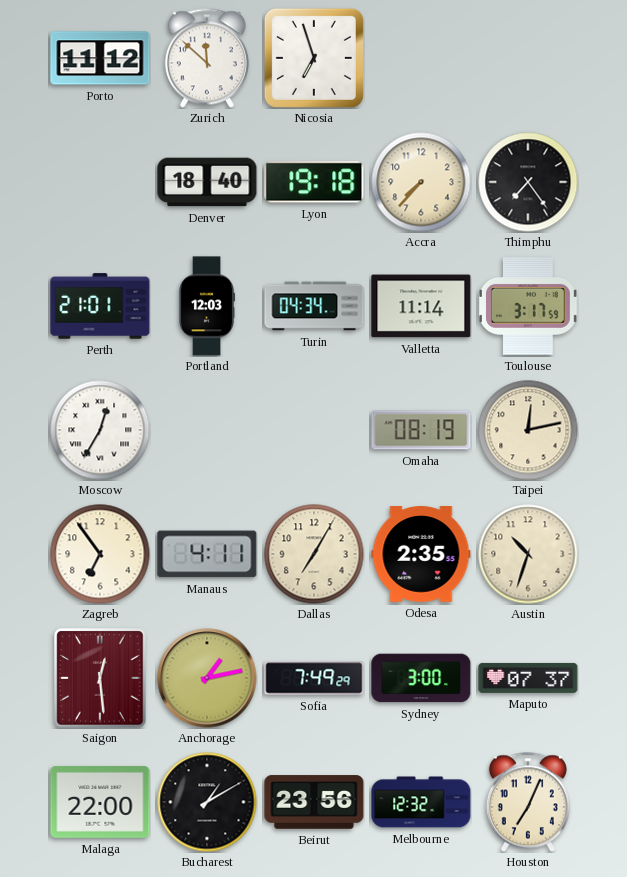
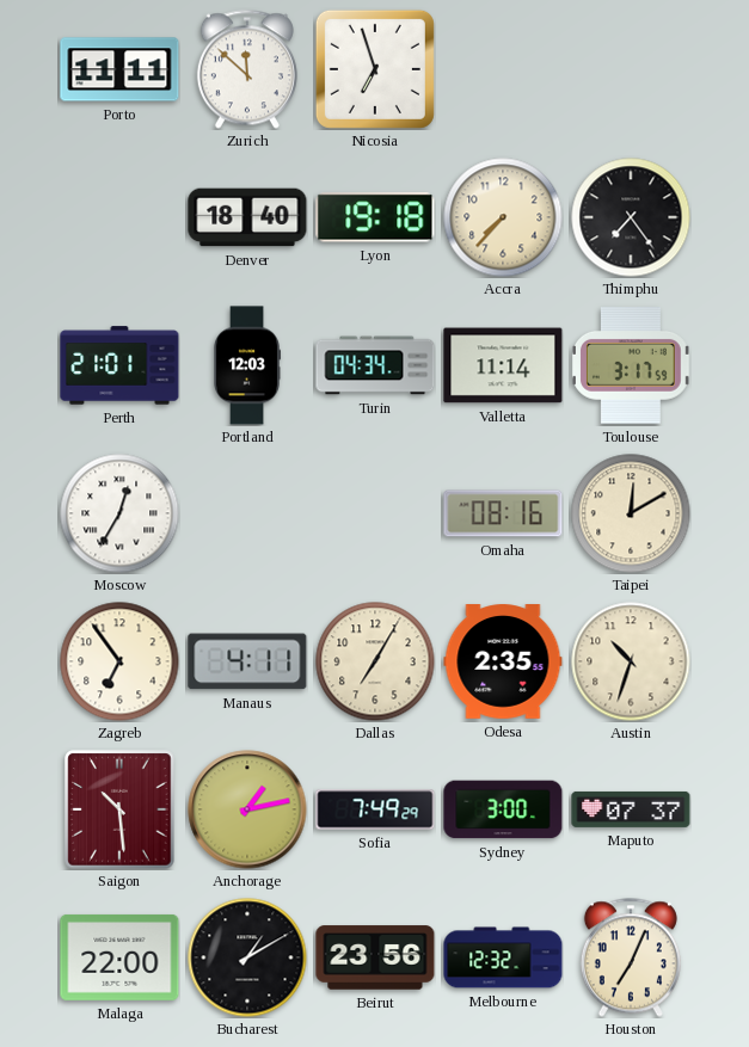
Porto: 11:12 -> 11:11 (119, 69)
Omaha: 08:19 -> 08:16 (503, 513)
Taipei: 12:13 -> 12:10 (631, 513)
Saigon: 12:29 -> 10:29 (119, 809)
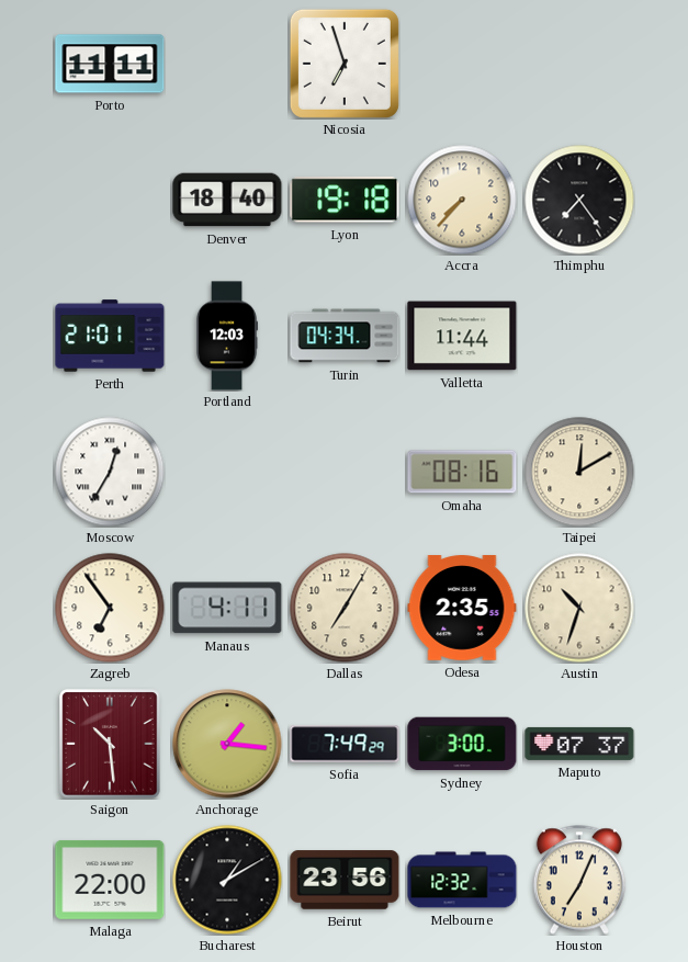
Zurich: 11:52 -> none (247, 69)
Valletta: 11:14 -> 11:44 (462, 336)
Toulouse: 3:17 -> none (631, 365)
Anchorage: 1:13 -> 1:16 (227, 744)
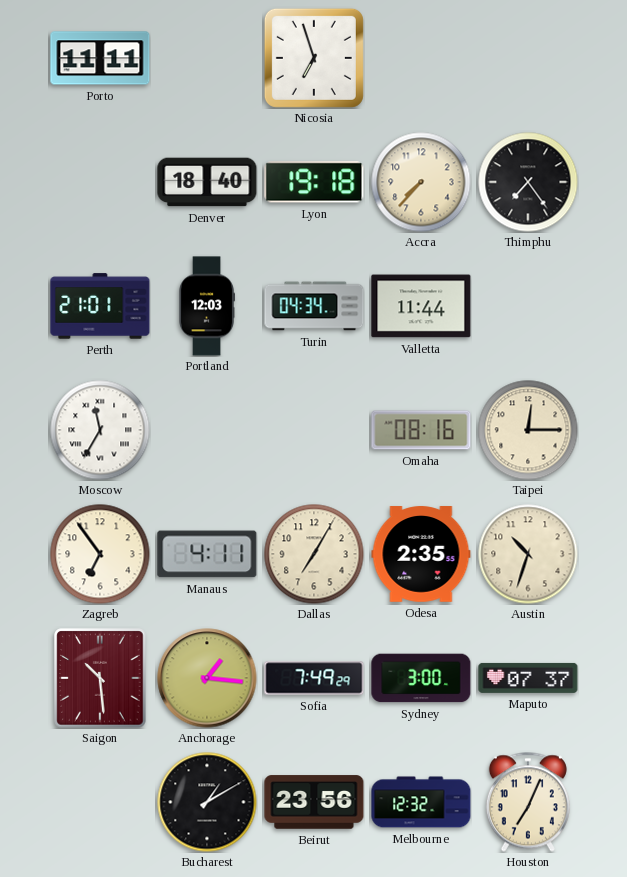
Moscow: 12:35 -> 11:35 (100, 430)
Taipei: 12:10 -> 12:15 (528, 430)
Malaga: 22:00 -> none (110, 880)
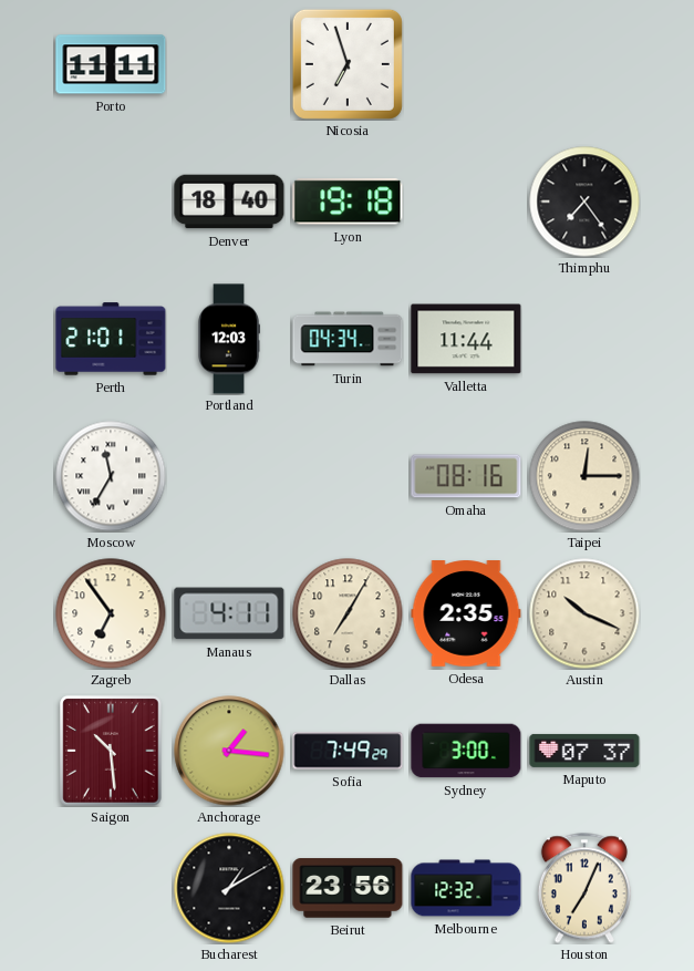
Accra: 7:37 -> none (421, 182)
Austin: 10:33 -> 10:19 (584, 613)
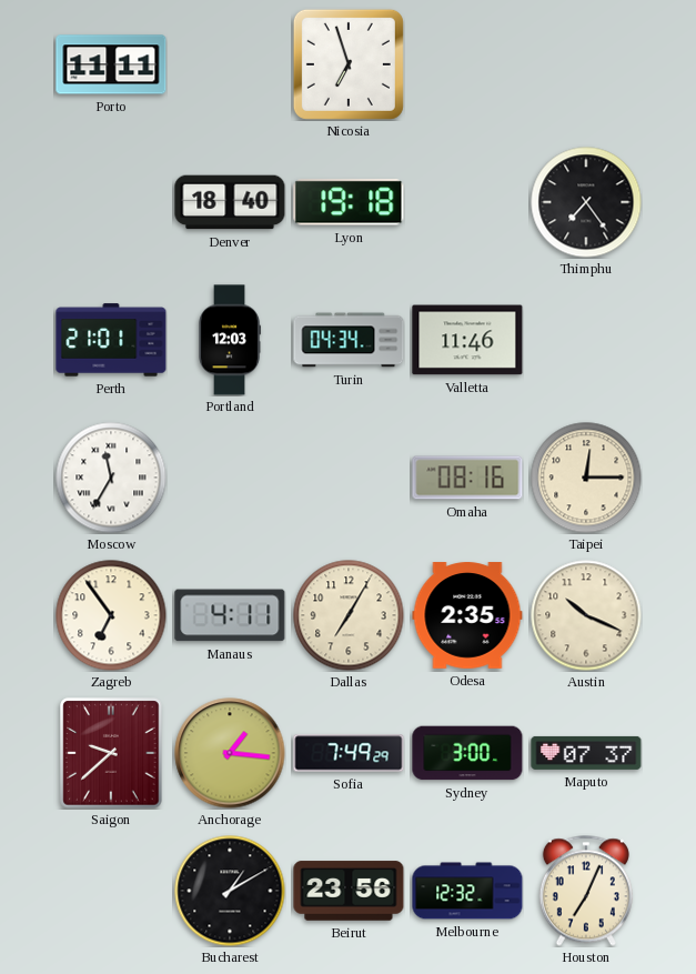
Valletta: 11:44 -> 11:46 (467, 340)
Saigon: 10:29 -> 9:38 (111, 753)
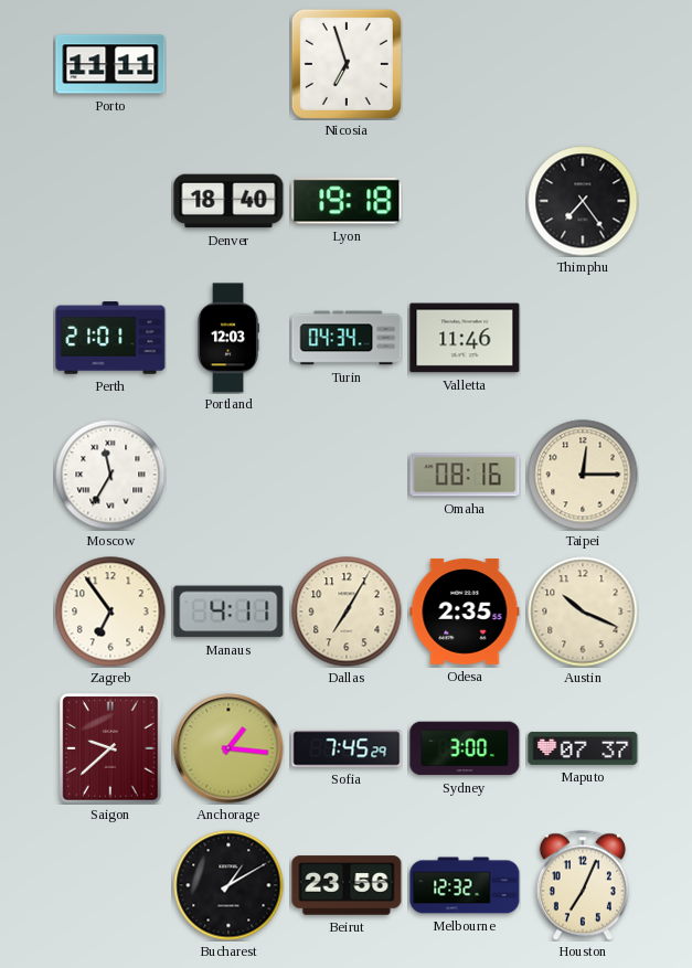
Sofia: 7:49 -> 7:45 (347, 748)
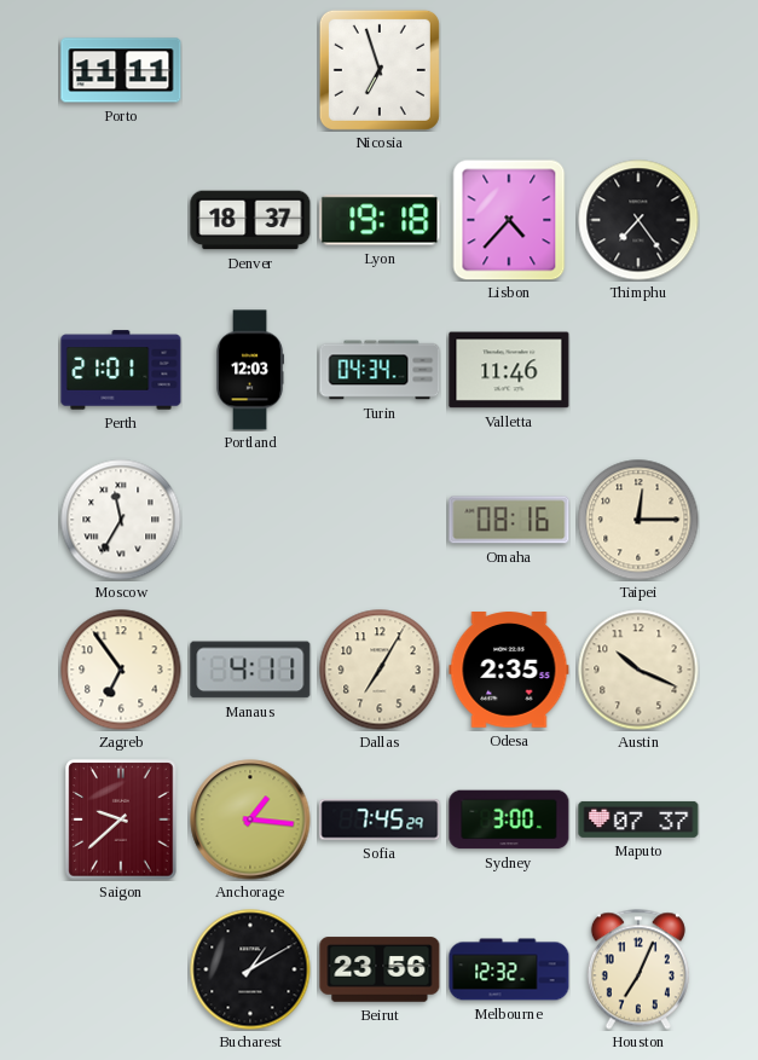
Denver: 18:40 -> 18:37 (250, 220)
Lisbon: none -> 4:37 (509, 220)
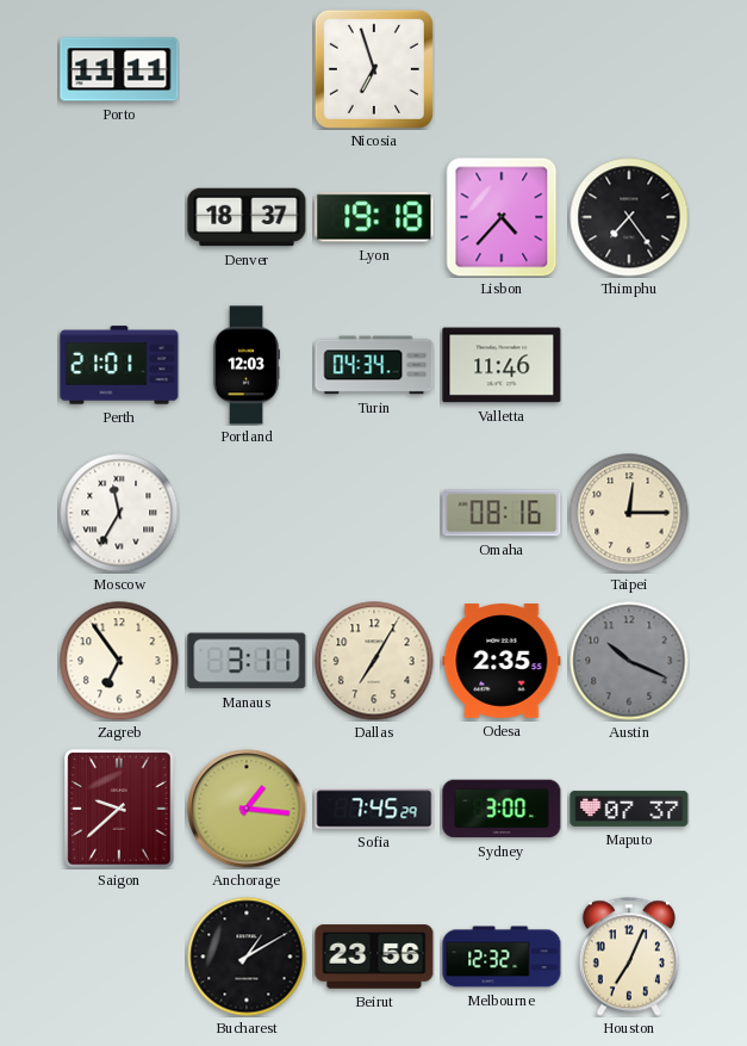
Manaus: 4:11 -> 3:11 (247, 661)
Austin dial: cream -> grey (629, 661)
